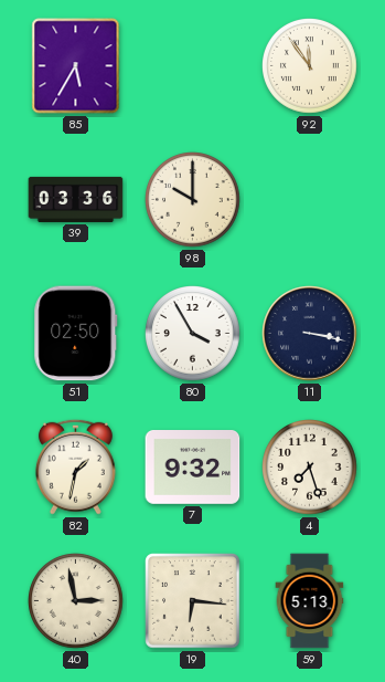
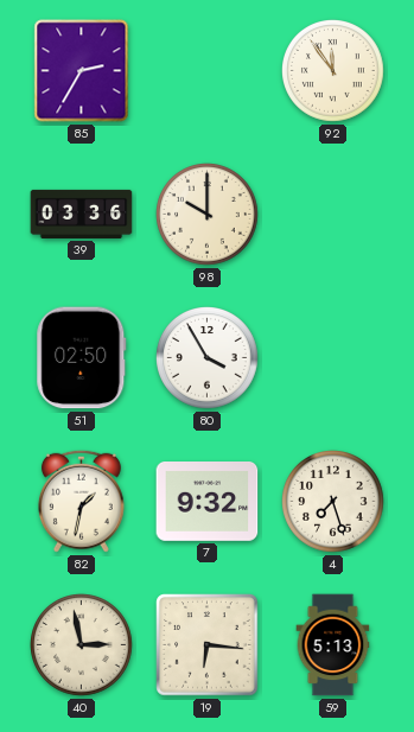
85: 5:35 -> 2:35 (82, 71)
11: 3:17 -> none (310, 334)
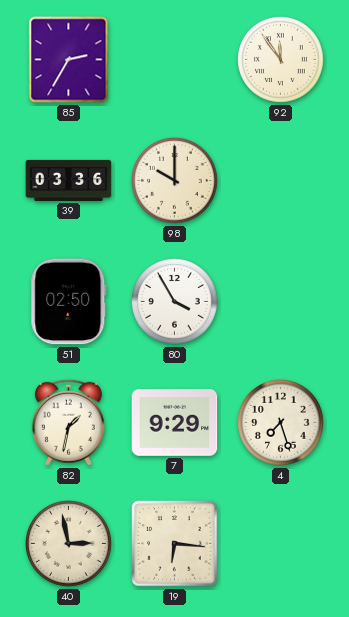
7: 9:32 -> 9:29 (175, 423)
59: 5:13 -> none (333, 645)
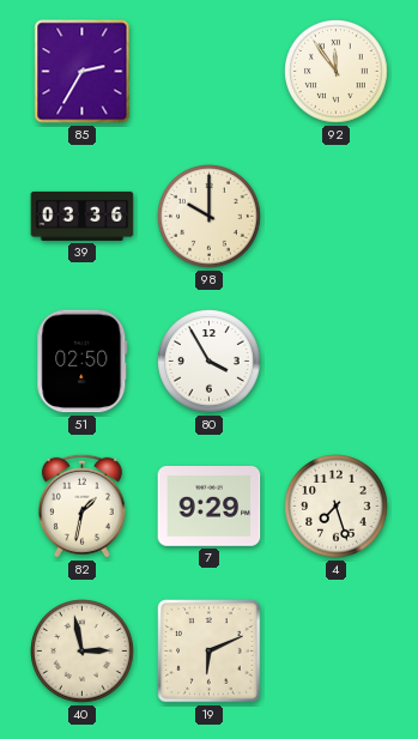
19: 6:16 -> 6:11 (210, 652)
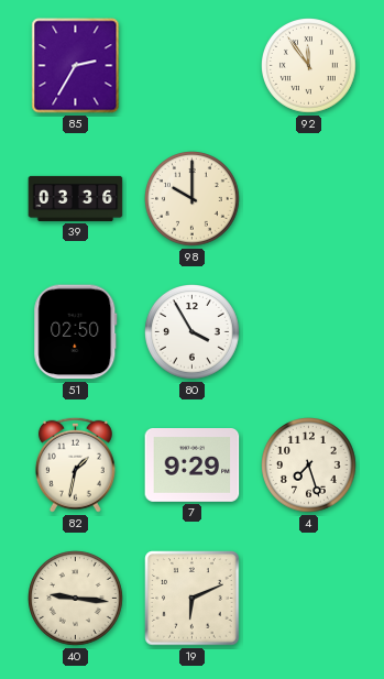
40: 2:58 -> 9:16 (76, 599)
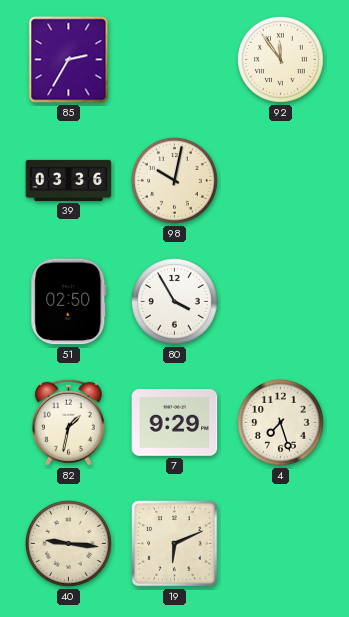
98: 10:00 -> 10:02 (175, 181)
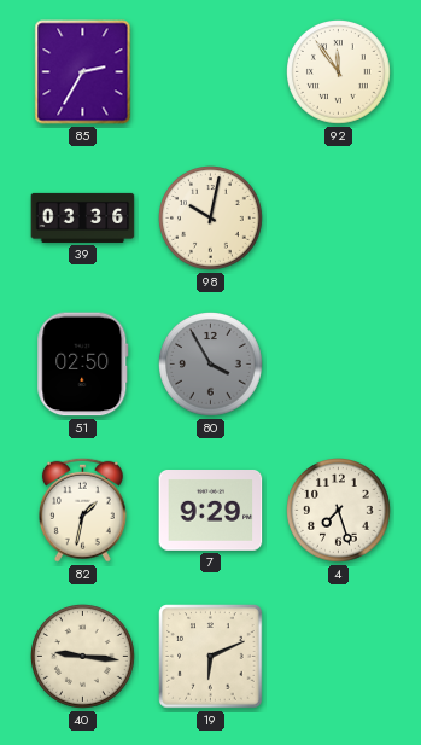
80 dial: white -> grey (211, 365)
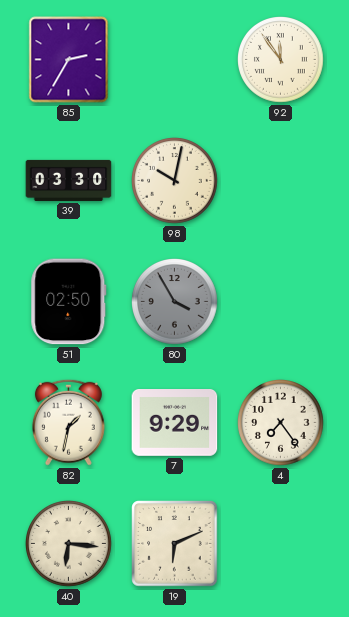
39: 03:36 -> 03:30 (69, 180)
4: 7:27 -> 7:24 (281, 423)
40: 9:16 -> 6:16 (69, 544)
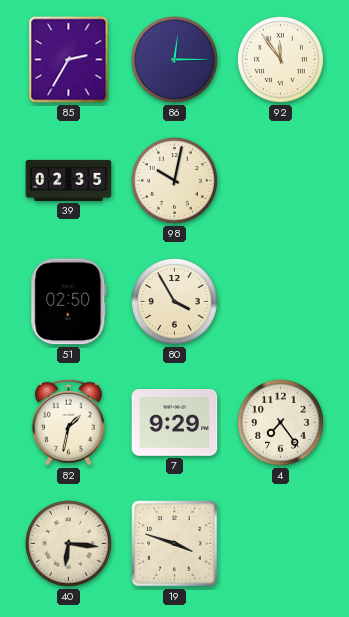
86: none -> 12:15 (175, 60)
39: 03:30 -> 02:35 (69, 180)
80 dial: grey -> cream (175, 302)
19: 6:11 -> 3:48 (175, 544)
